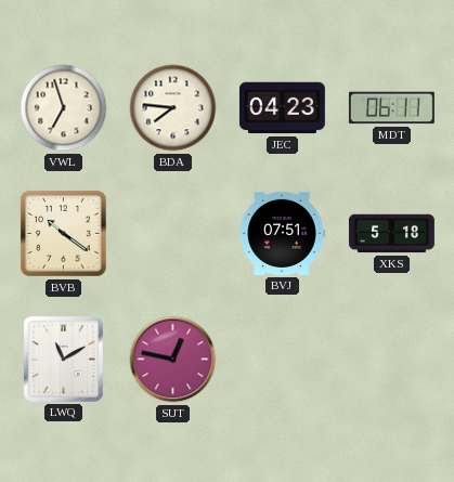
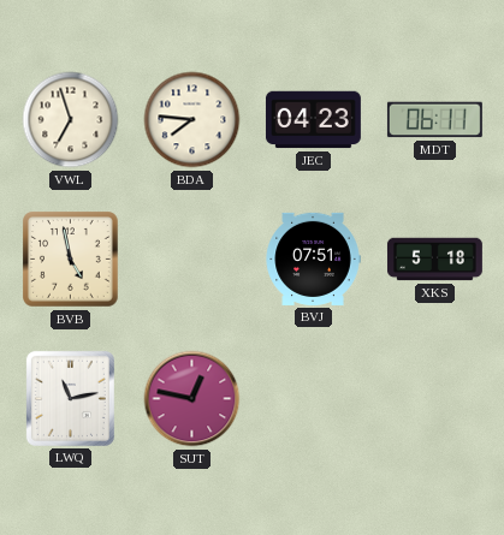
BVB: 10:21 -> 4:58 (71, 260)
LWQ: 11:10 -> 11:13 (70, 398)
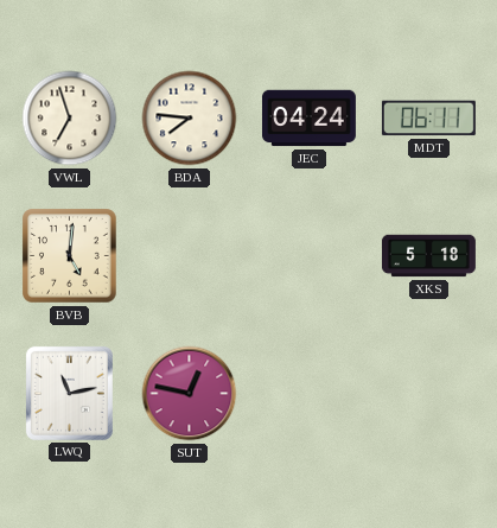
JEC: 04:23 -> 04:24 (308, 119)
BVB: 4:58 -> 5:01 (70, 256)
BVJ: 07:51 -> none (313, 258)
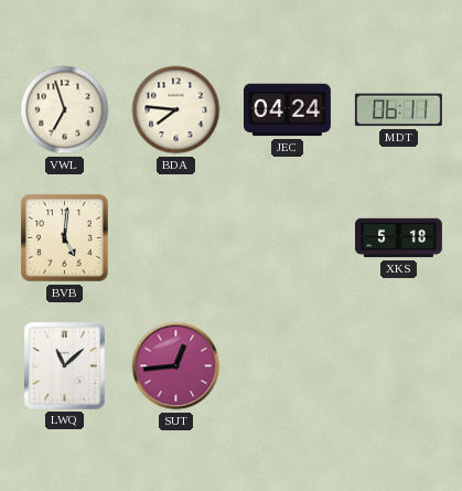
LWQ: 11:13 -> 11:08 (64, 365)
SUT: 12:47 -> 12:44 (176, 366)
